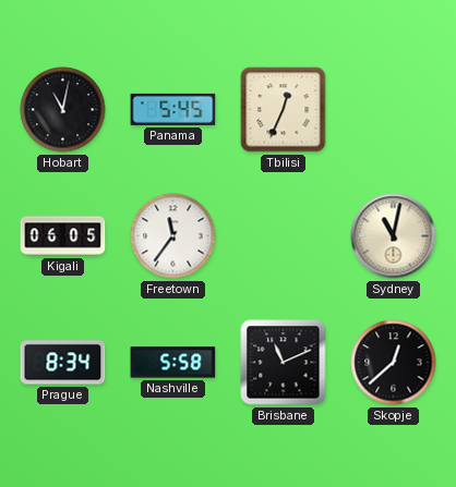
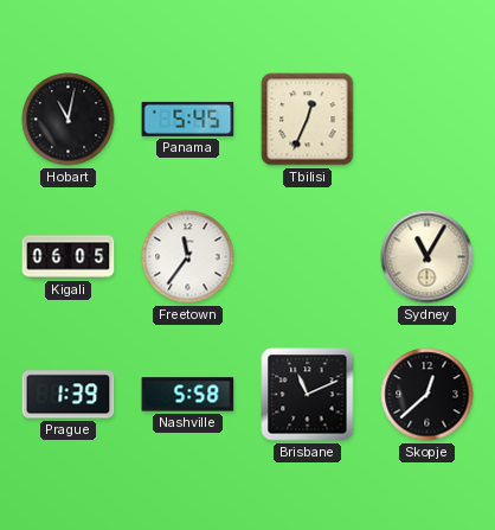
Sydney: 11:02 -> 11:05 (427, 257)
Prague: 8:34 -> 1:39 (69, 395)
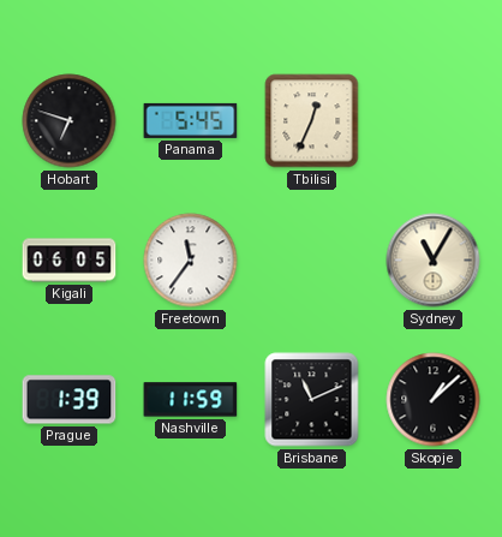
Hobart: 11:02 -> 6:48 (70, 121)
Nashville: 5:58 -> 11:59 (191, 400)
Skopje: 12:38 -> 1:08 (434, 400)
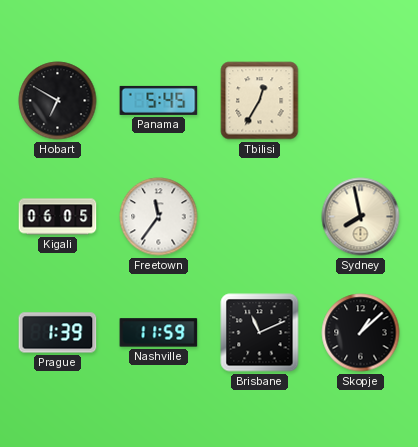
Hobart: 6:48 -> 6:50 (58, 101)
Tbilisi: 12:34 -> 12:35 (260, 101)
Sydney: 11:05 -> 7:58 (361, 217)
